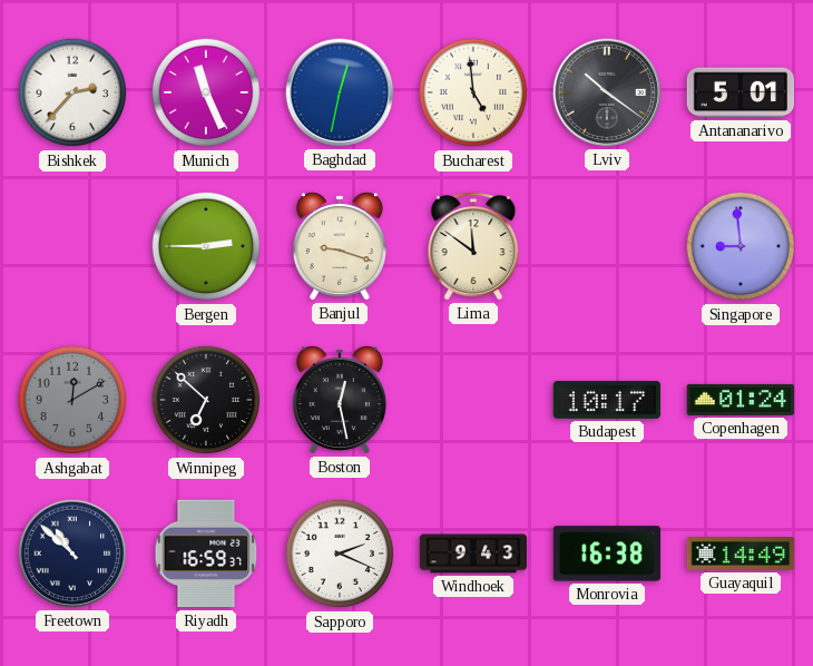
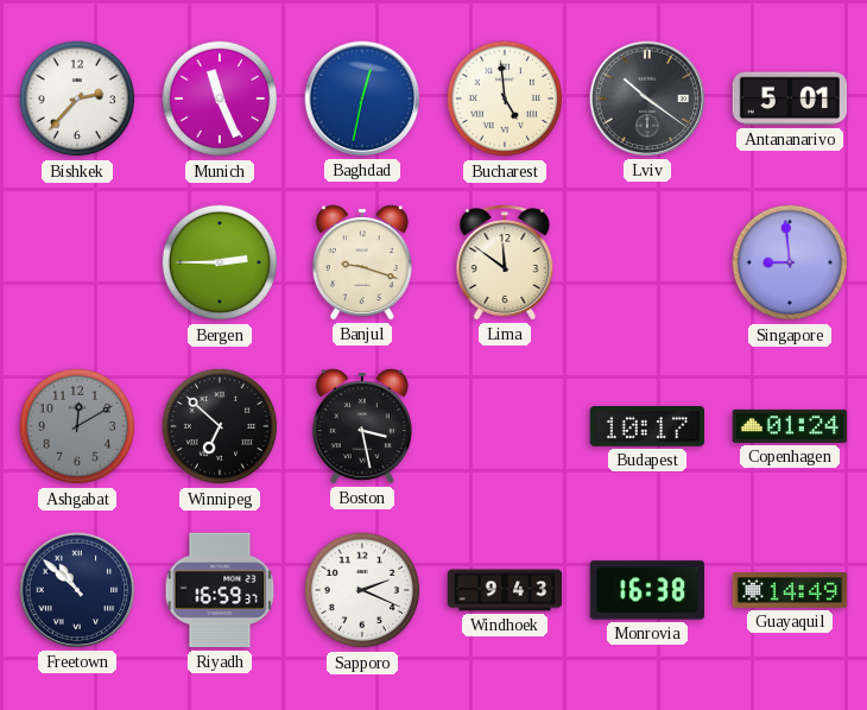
Boston: 12:28 -> 3:28 (362, 426)
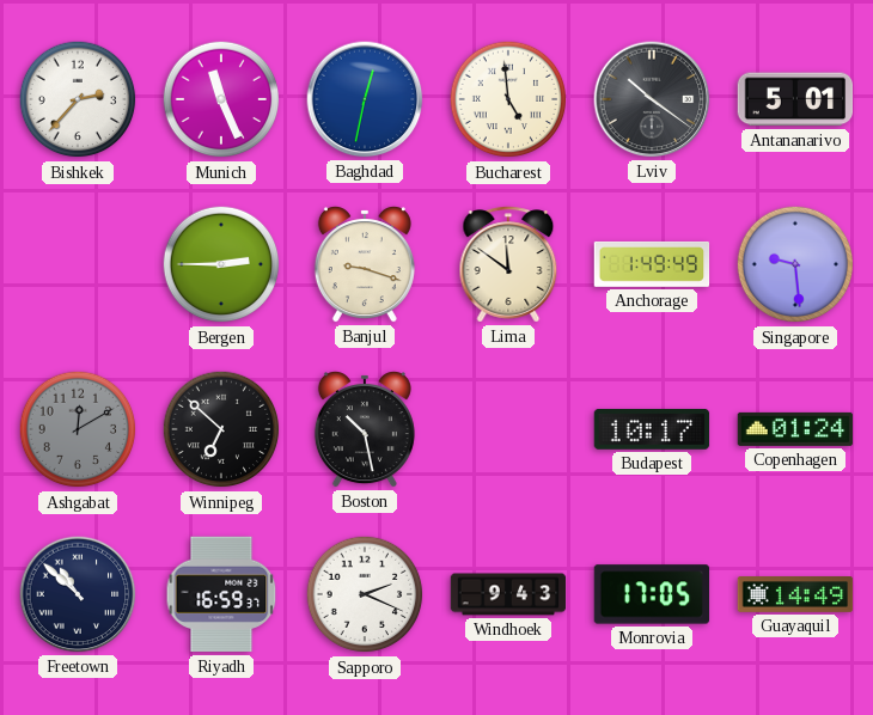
Anchorage: none -> 1:49 (652, 264)
Singapore: 8:59 -> 9:29 (795, 264)
Boston: 3:28 -> 10:28 (365, 429)
Monrovia: 16:38 -> 17:05 (652, 594)
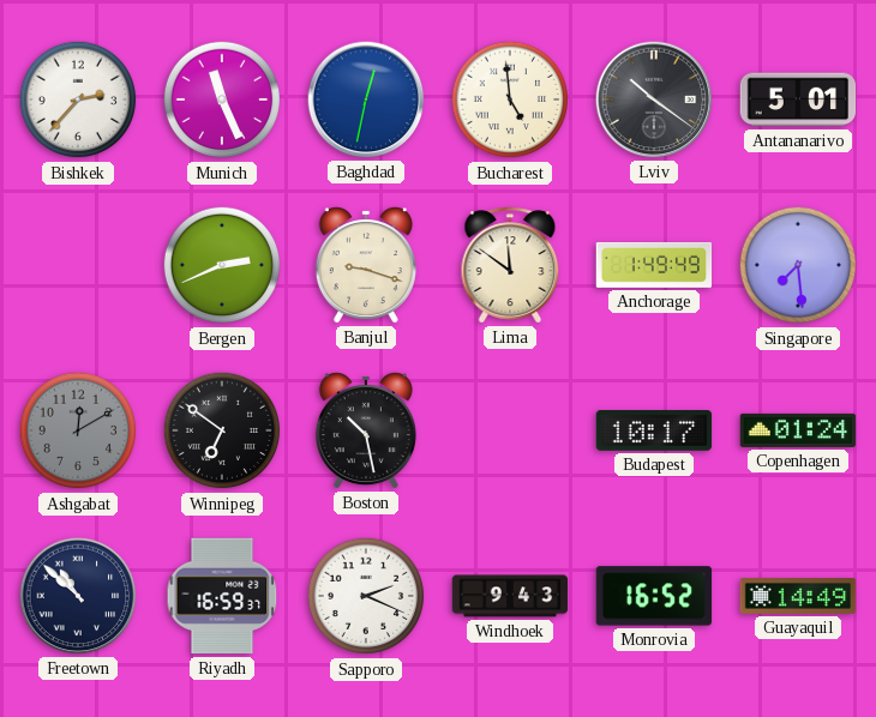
Bergen: 2:45 -> 2:41 (222, 265)
Singapore: 9:29 -> 7:29 (798, 265)
Winnipeg: 6:52 -> 6:51 (222, 430)
Monrovia: 17:05 -> 16:52 (654, 596)
